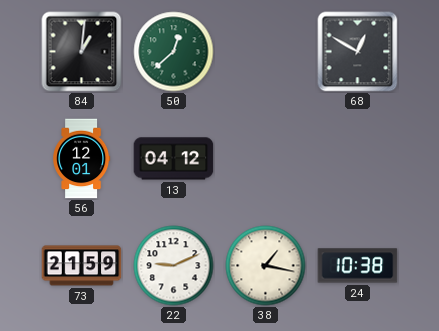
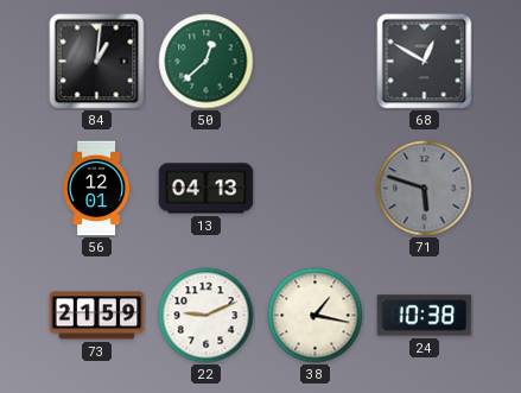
13: 04:12 -> 04:13 (207, 189)
71: none -> 5:48 (425, 189)
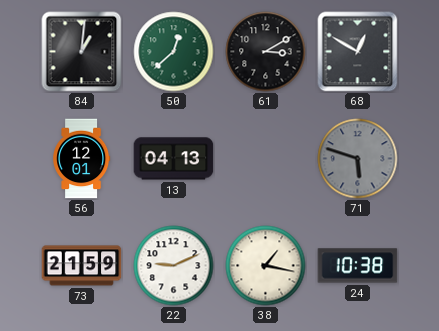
61: none -> 3:10 (266, 52)
